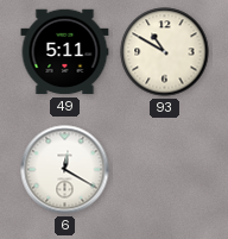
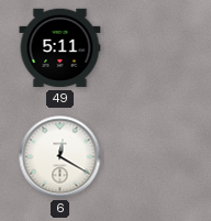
93: 10:50 -> none (165, 52)
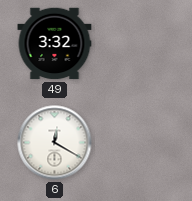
49: 5:11 -> 3:32 (55, 44)
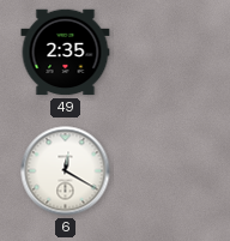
49: 3:32 -> 2:35 (66, 53)
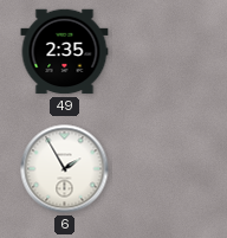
6: 12:20 -> 1:55 (65, 169)
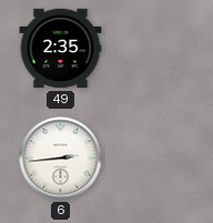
6: 1:55 -> 2:44 (61, 159)
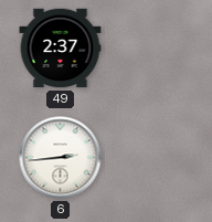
49: 2:35 -> 2:37 (61, 49)
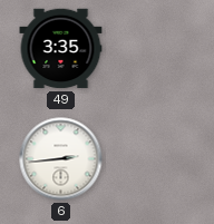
49: 2:37 -> 3:35 (61, 49)
